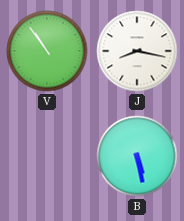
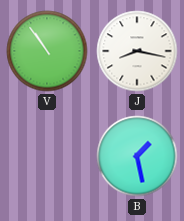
B: 5:28 -> 1:28 (137, 156)
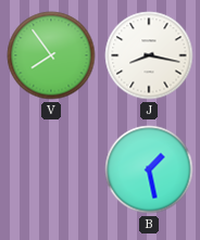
V: 10:54 -> 7:54 (51, 55)
